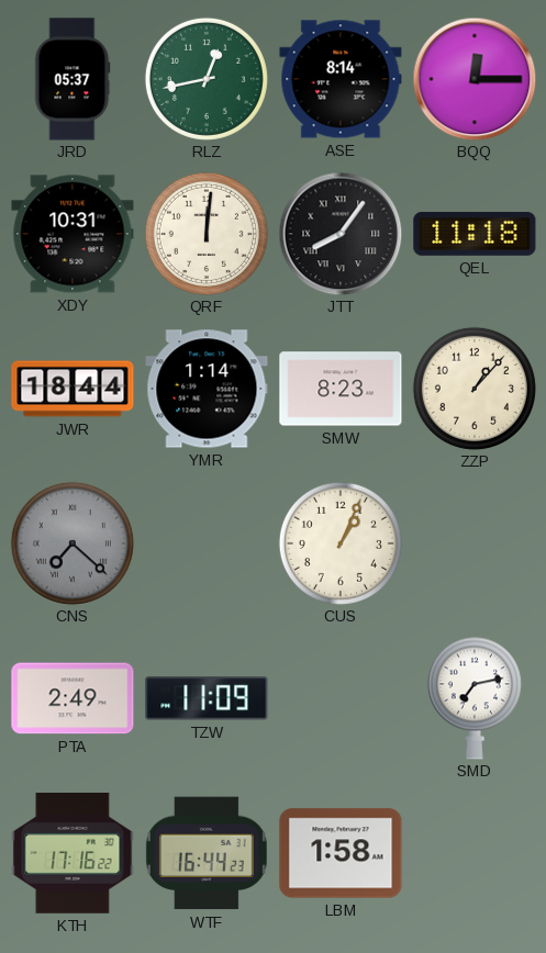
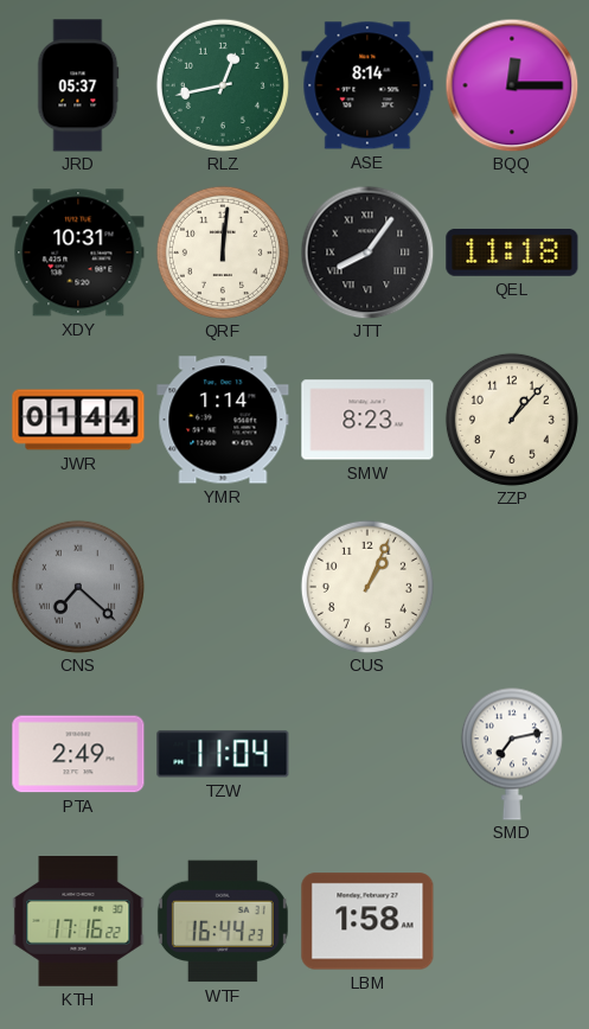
JWR: 18:44 -> 01:44 (78, 420)
TZW: 11:09 -> 11:04 (223, 754)
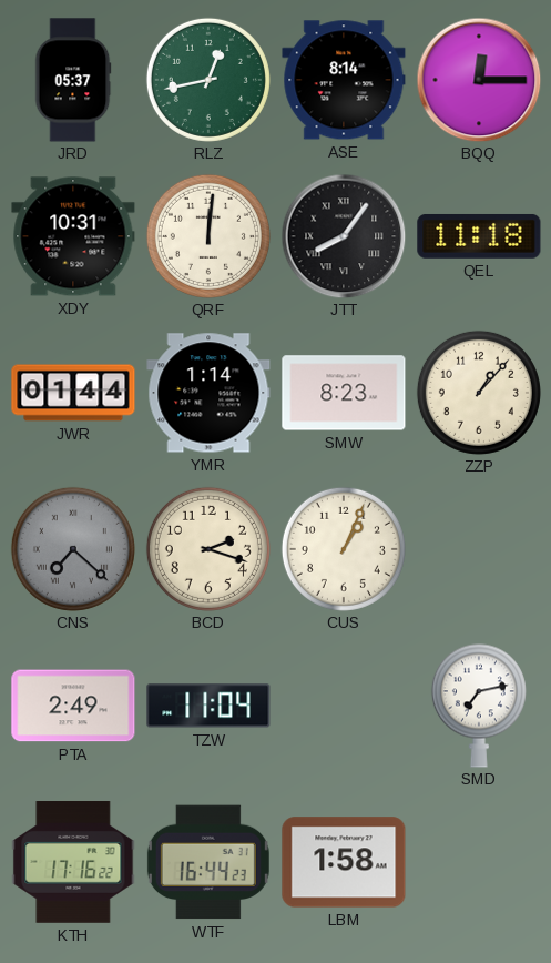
BCD: none -> 2:18 (208, 549)
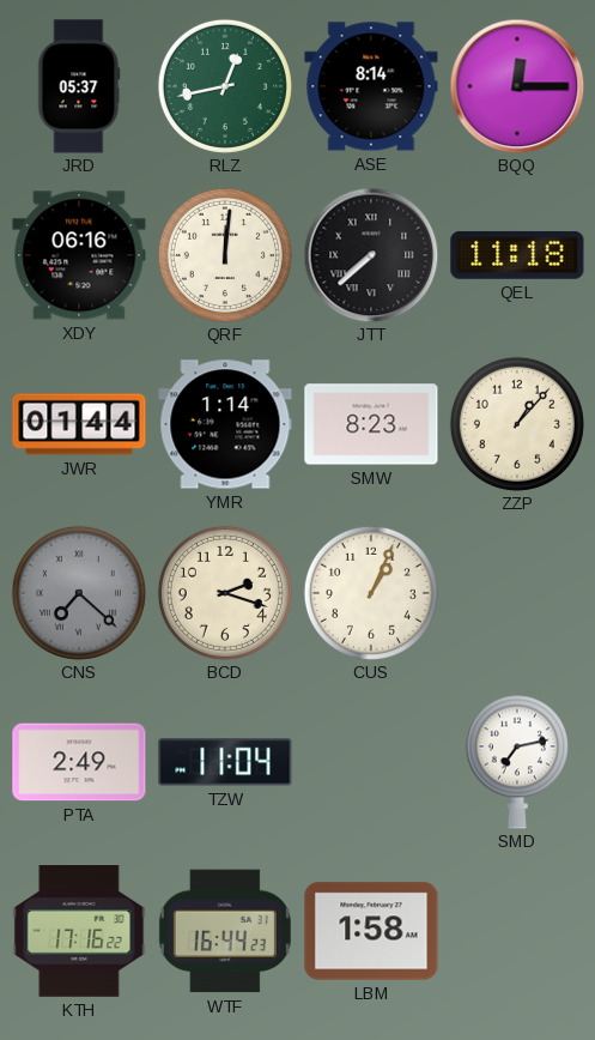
XDY: 10:31 -> 06:16 (79, 255)
JTT: 8:06 -> 7:38 (371, 255)
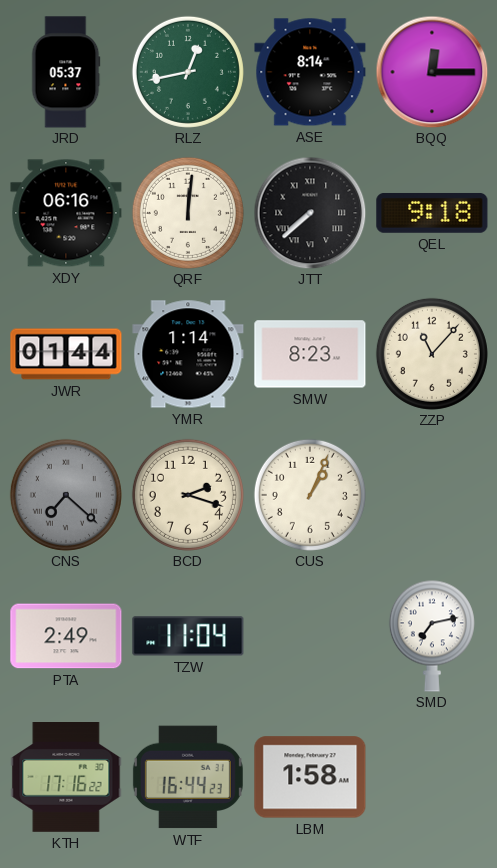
QEL: 11:18 -> 9:18 (432, 213)
ZZP: 1:07 -> 11:07 (432, 354)
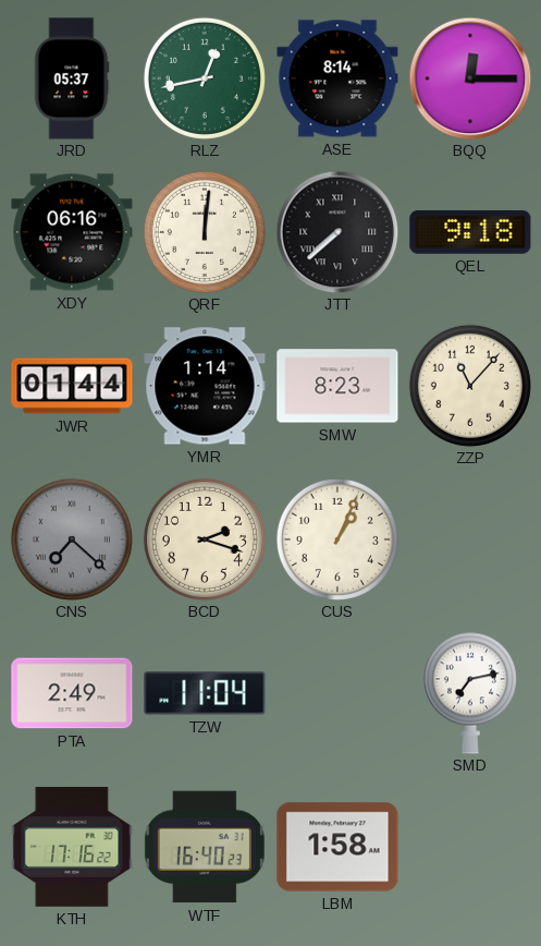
WTF: 16:44 -> 16:40 (205, 847)
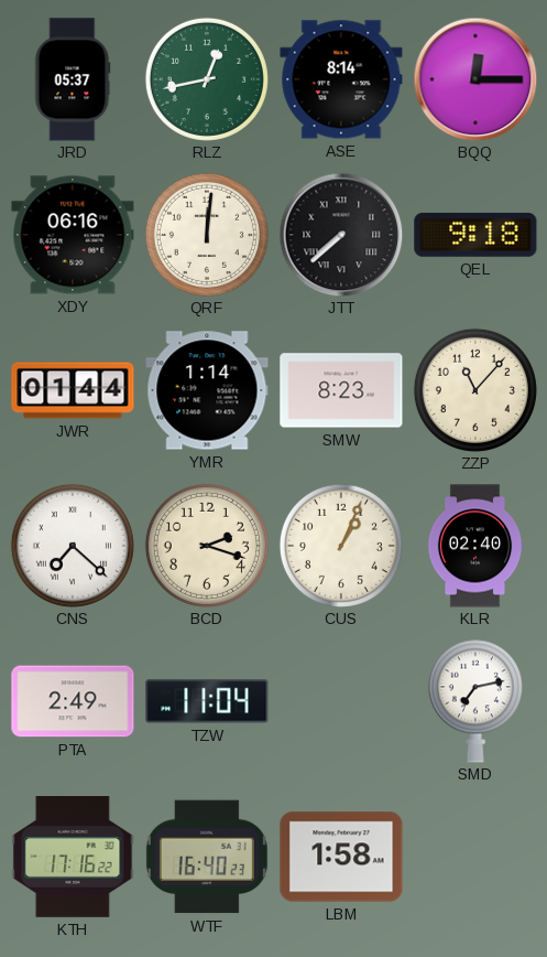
CNS dial: grey -> white (73, 546)
KLR: none -> 02:40 (475, 546)
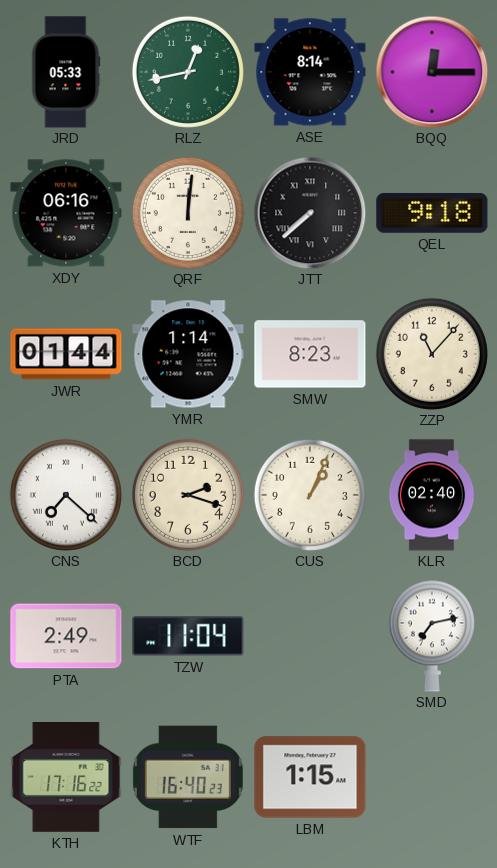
JRD: 05:37 -> 05:33 (66, 72)
LBM: 1:58 -> 1:15 (310, 777)
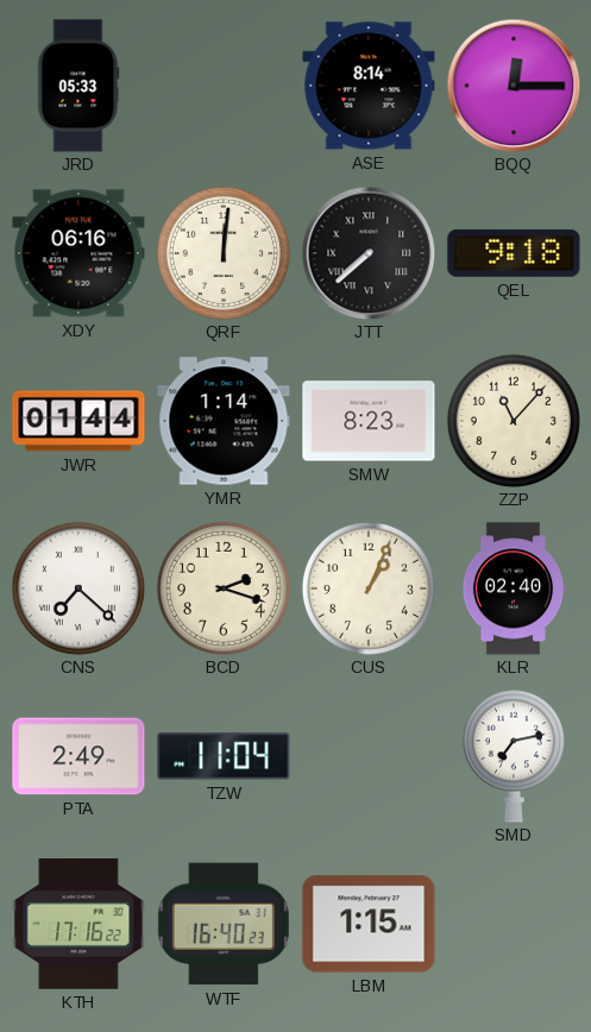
RLZ: 12:43 -> none (188, 72)
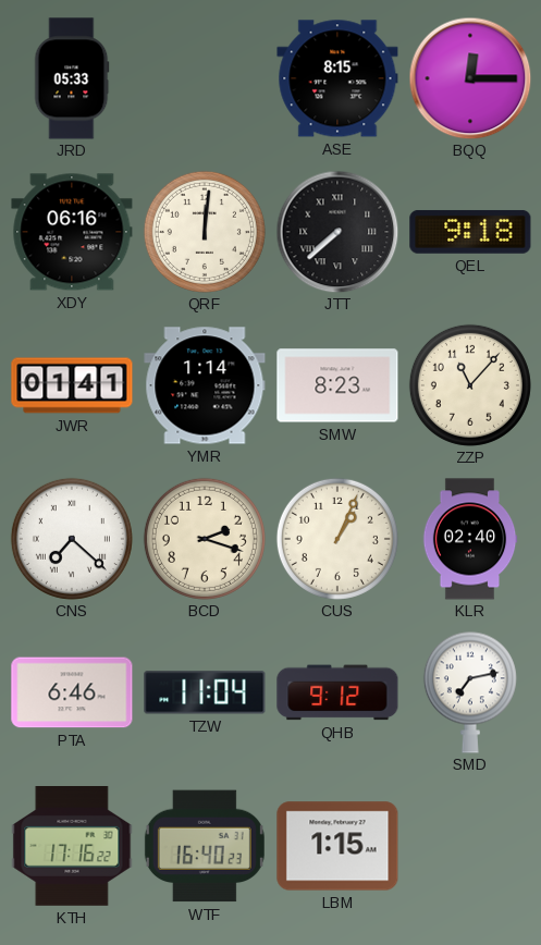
ASE: 8:14 -> 8:15 (337, 78)
JWR: 01:44 -> 01:41 (72, 385)
PTA: 2:49 -> 6:46 (72, 692)
QHB: none -> 9:12 (337, 692)
